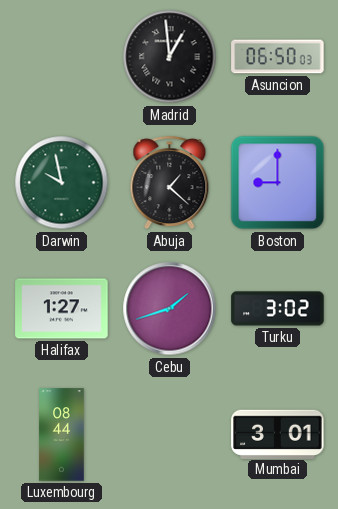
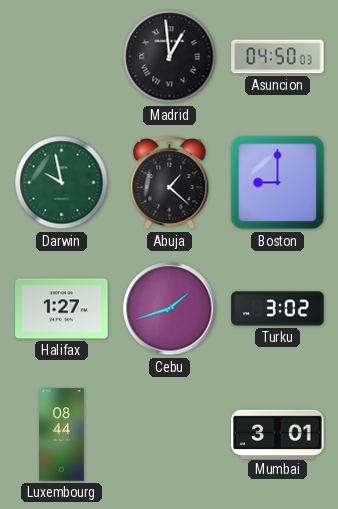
Asuncion: 06:50 -> 04:50 (278, 57)
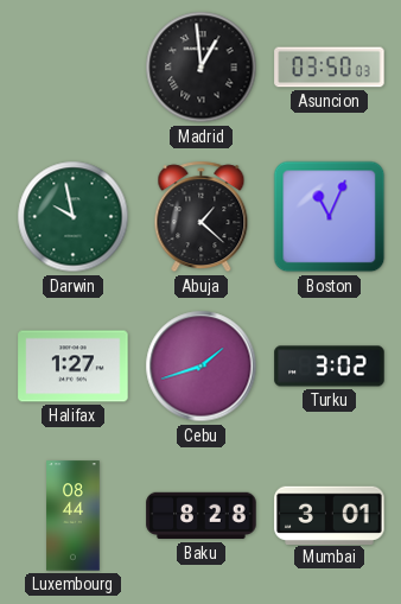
Asuncion: 04:50 -> 03:50 (330, 68)
Boston: 9:00 -> 11:04 (330, 217)
Baku: none -> 8:28 (202, 516)
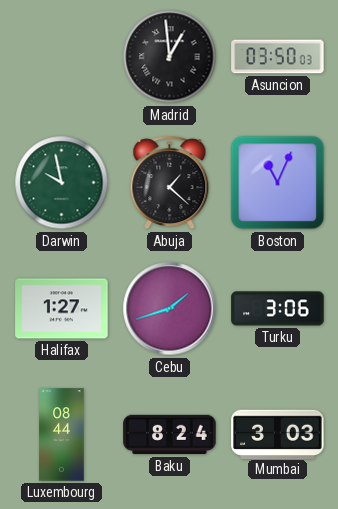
Turku: 3:02 -> 3:06 (278, 309)
Baku: 8:28 -> 8:24 (170, 435)
Mumbai: 3:01 -> 3:03 (278, 434)
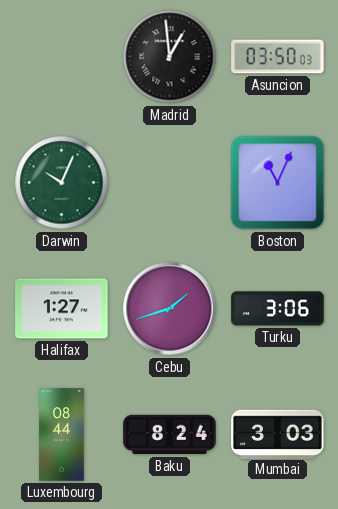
Darwin: 9:58 -> 10:04 (62, 183)
Abuja: 1:22 -> none (170, 183)
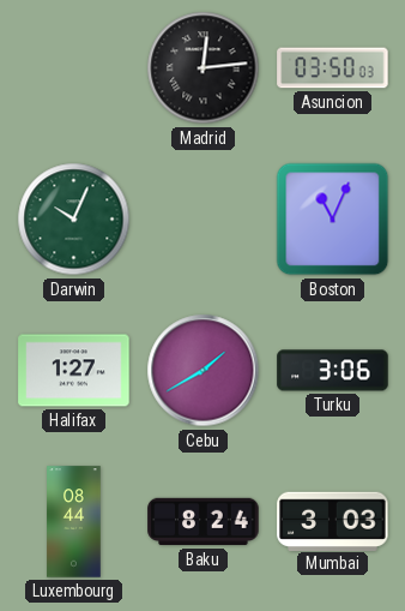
Madrid: 12:59 -> 12:14 (204, 68)
Cebu: 1:42 -> 1:40 (204, 371)
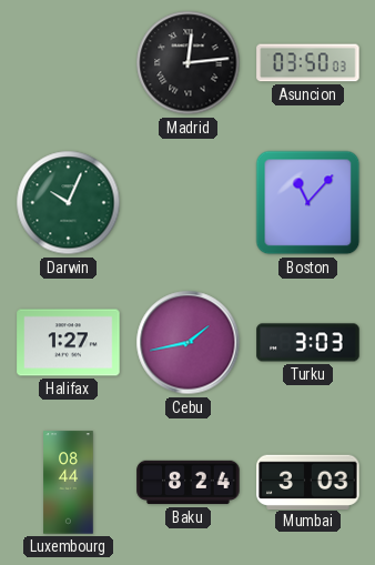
Boston: 11:04 -> 11:07 (308, 203)
Cebu: 1:40 -> 1:43 (189, 343)
Turku: 3:06 -> 3:03 (308, 343)
